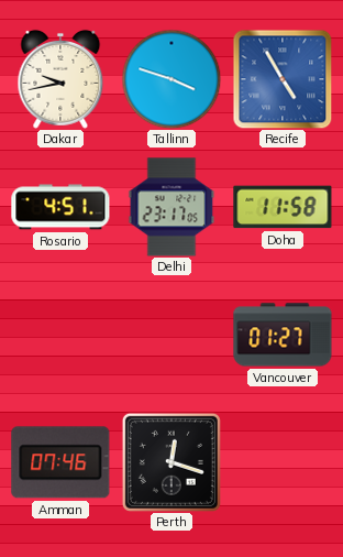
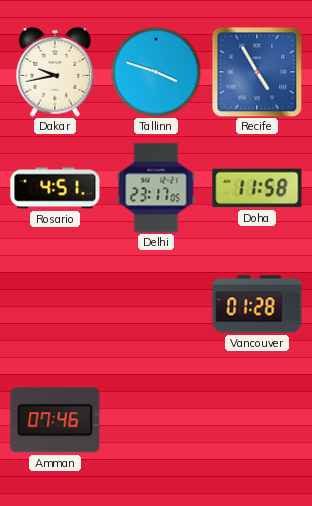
Vancouver: 01:27 -> 01:28 (257, 304)
Perth: 12:18 -> none (171, 462)
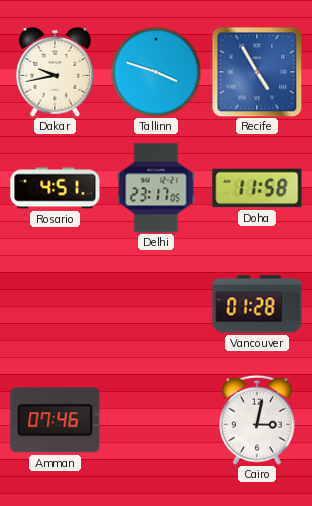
Cairo: none -> 3:02 (257, 420)
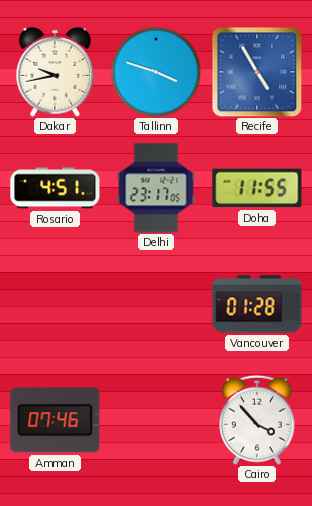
Doha: 11:58 -> 11:55 (257, 188)
Cairo: 3:02 -> 3:53 (257, 420)
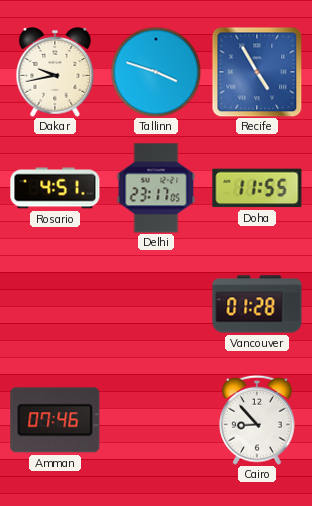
Cairo: 3:53 -> 8:53 (257, 420)
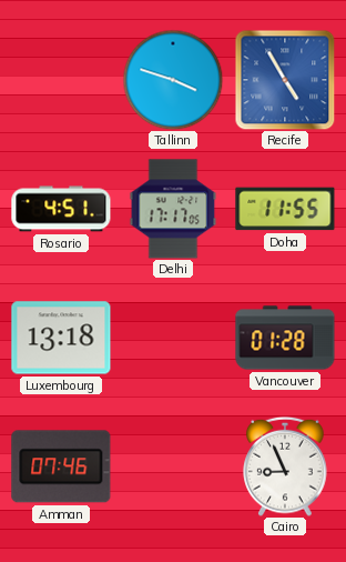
Dakar: 9:43 -> none (55, 72)
Delhi: 23:17 -> 17:17 (173, 209)
Luxembourg: none -> 13:18 (61, 338)
Cairo: 8:53 -> 8:56 (285, 466)
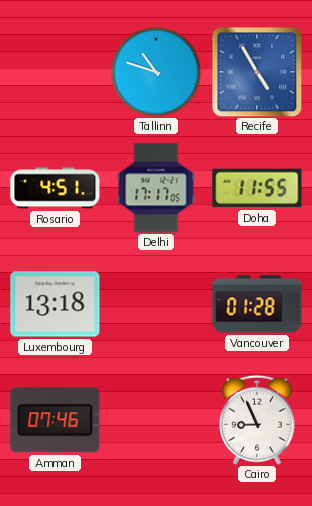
Tallinn: 3:48 -> 10:48 (156, 72)
